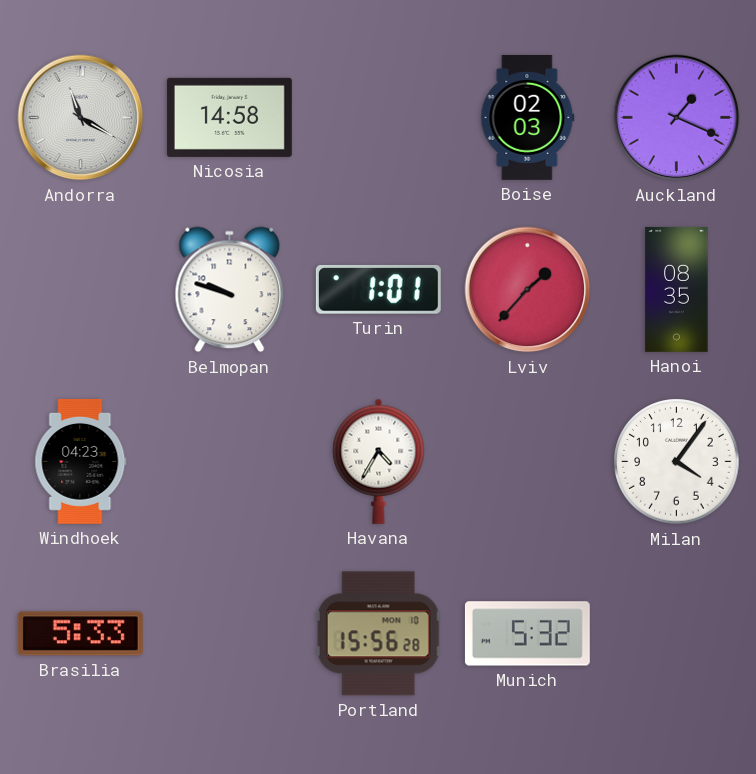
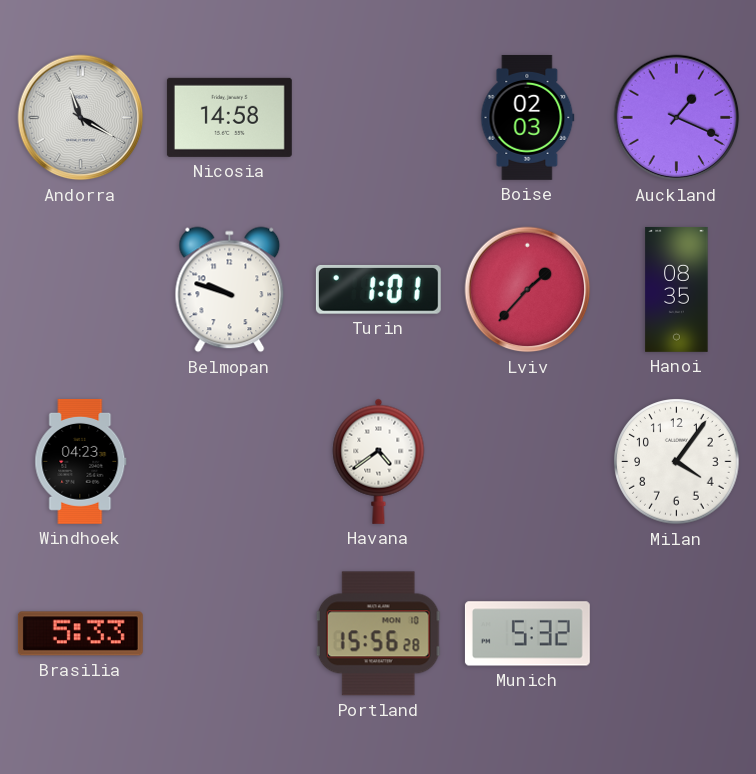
Havana: 4:35 -> 4:39 (379, 461)
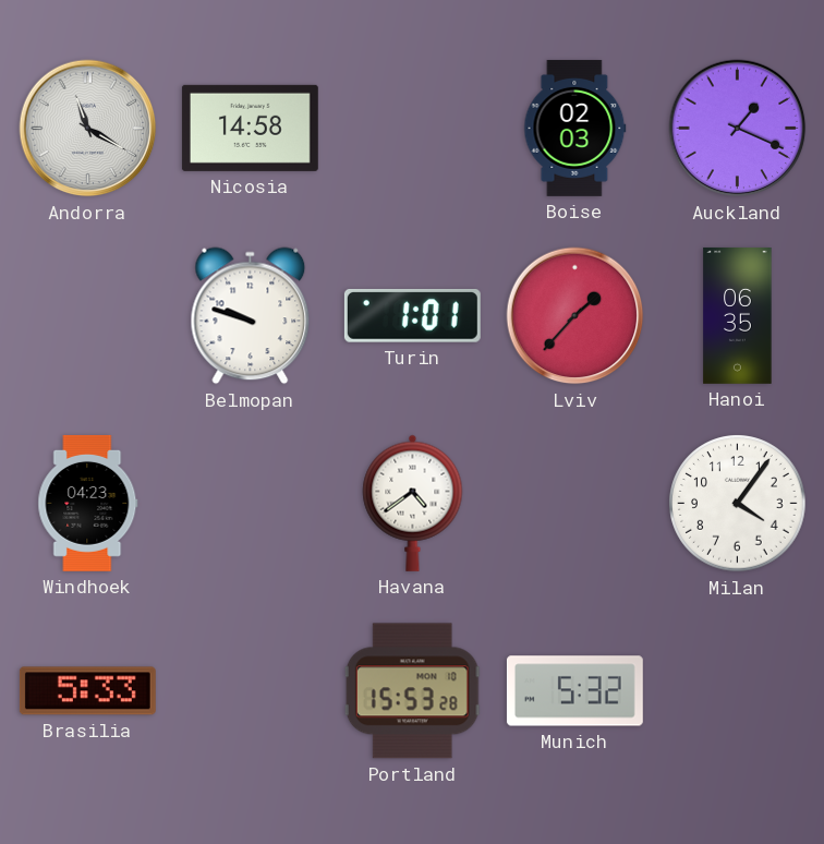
Hanoi: 08:35 -> 06:35 (738, 315)
Portland: 15:56 -> 15:53 (413, 691)
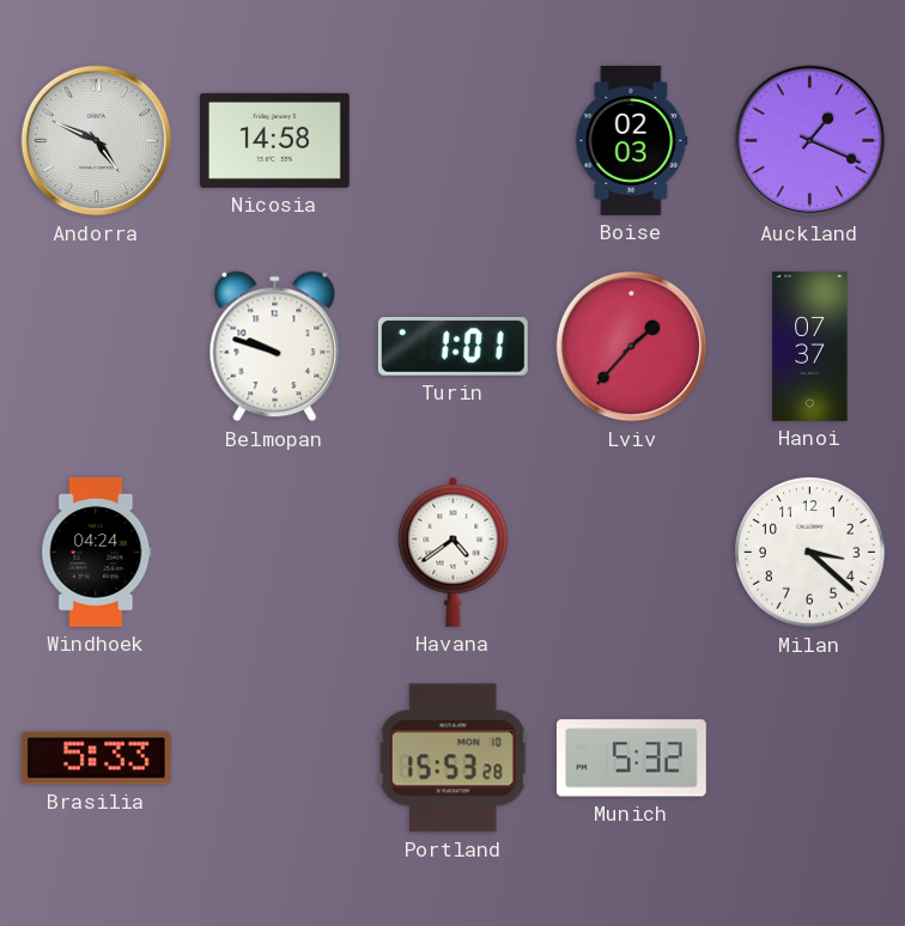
Andorra: 11:20 -> 4:49 (97, 141)
Hanoi: 06:35 -> 07:37 (810, 346)
Windhoek: 04:23 -> 04:24 (97, 552)
Milan: 4:06 -> 3:22 (810, 553)
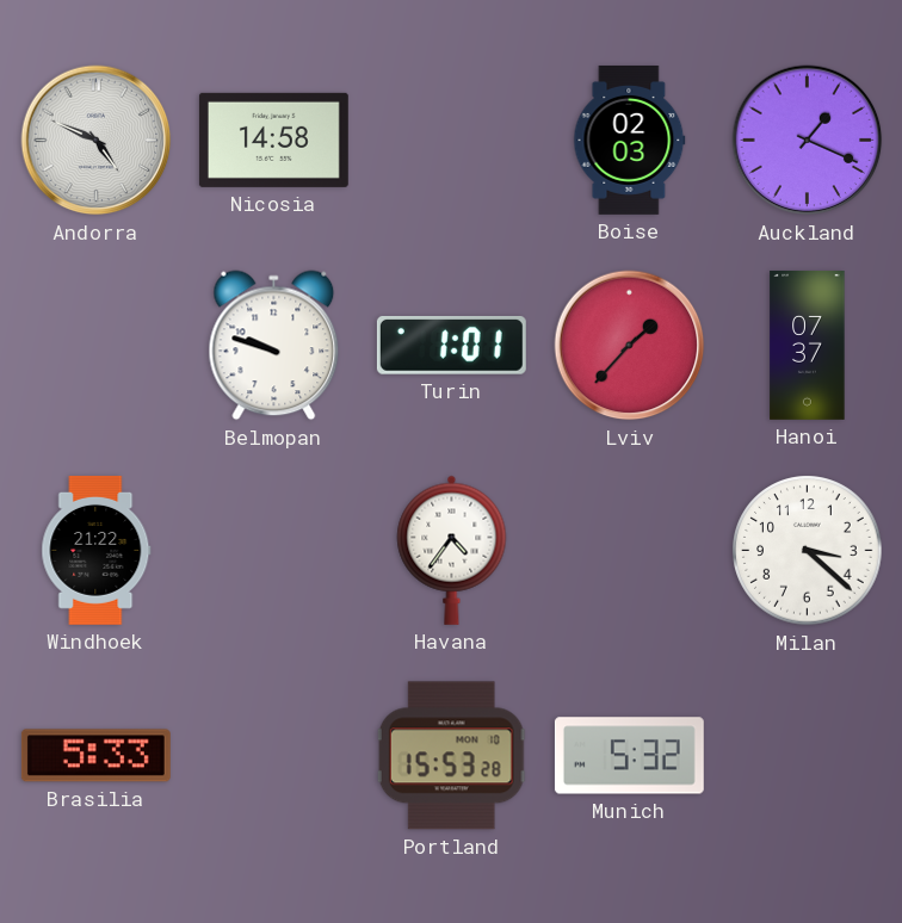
Windhoek: 04:24 -> 21:22 (97, 550)
Havana: 4:39 -> 4:36 (452, 550)
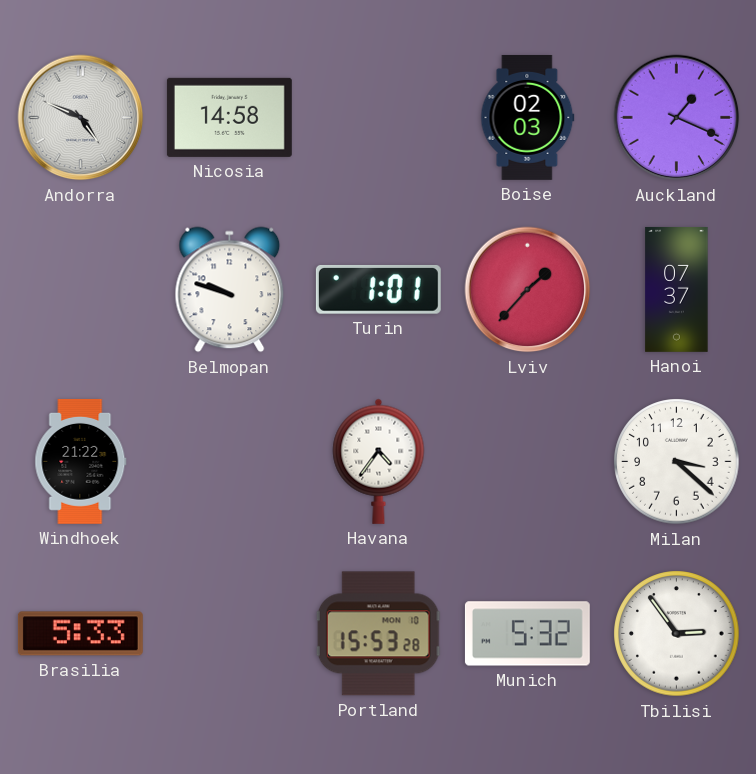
Tbilisi: none -> 2:54 (677, 634)
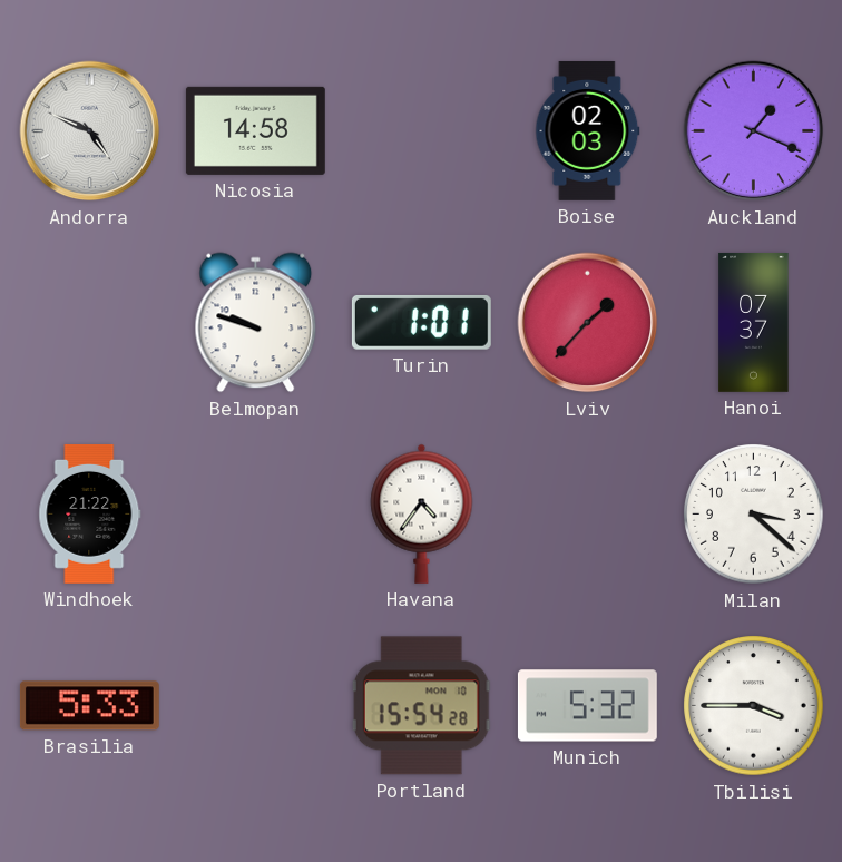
Portland: 15:53 -> 15:54 (422, 706)
Tbilisi: 2:54 -> 3:45 (754, 706)
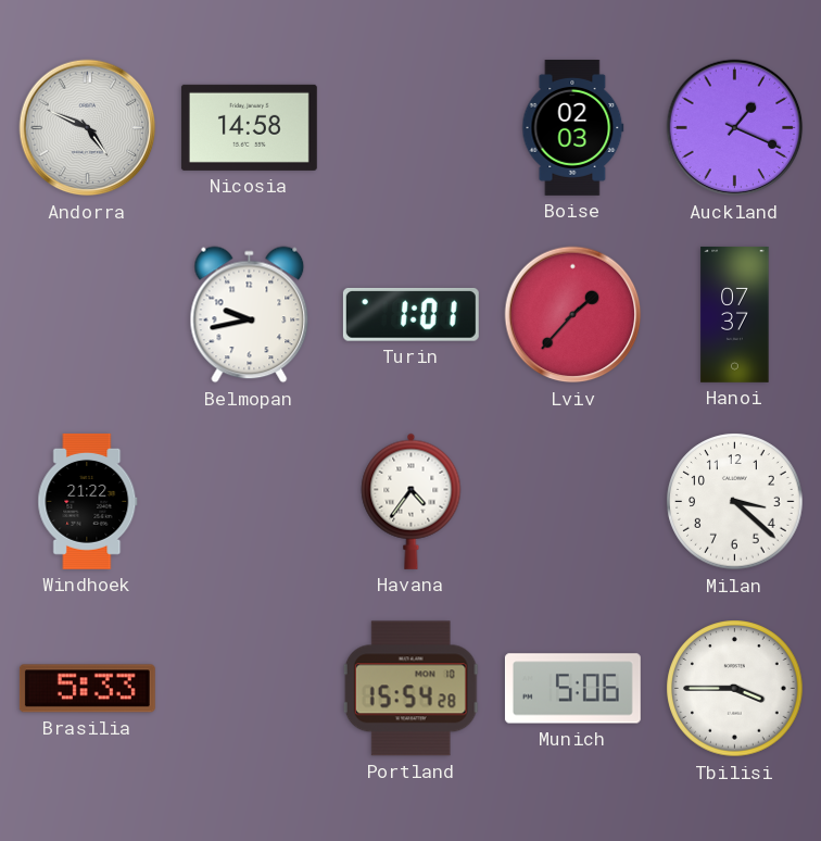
Belmopan: 9:48 -> 9:43 (250, 315)
Munich: 5:32 -> 5:06 (572, 689)
